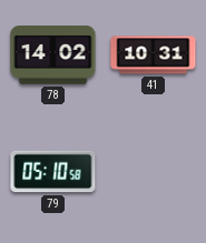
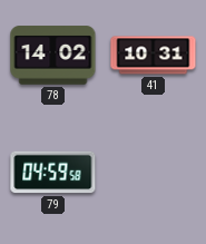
79: 05:10 -> 04:59 (53, 173)
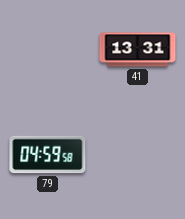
78: 14:02 -> none (53, 56)
41: 10:31 -> 13:31 (138, 50)
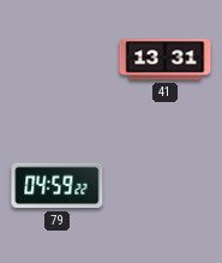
79: 04:59:58 -> 04:59:22 (58, 186)
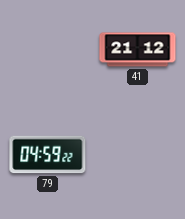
41: 13:31 -> 21:12 (138, 50)
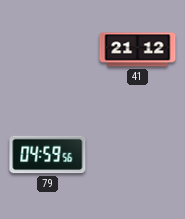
79: 04:59:22 -> 04:59:56 (48, 155)
